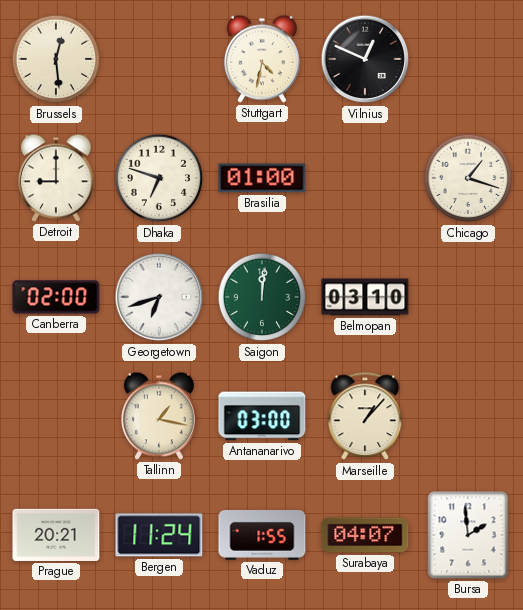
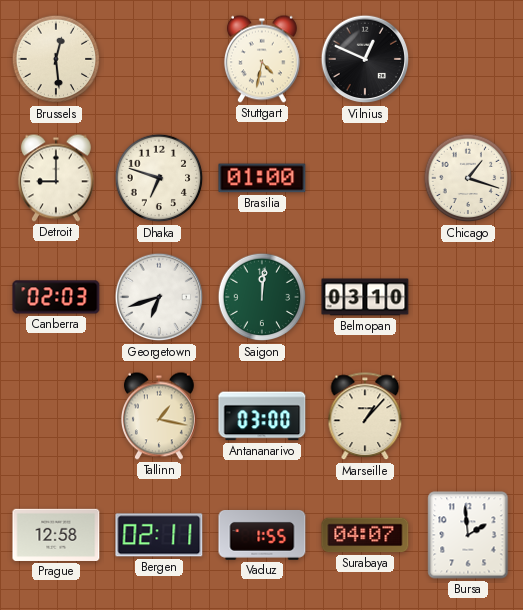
Canberra: 02:00 -> 02:03 (56, 297)
Prague: 20:21 -> 12:58 (56, 535)
Bergen: 11:24 -> 02:11 (159, 535)
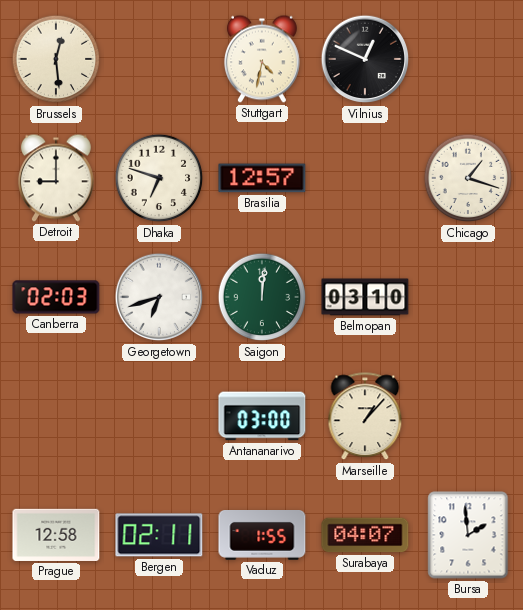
Brasilia: 01:00 -> 12:57 (262, 178)
Tallinn: 1:17 -> none (159, 416)
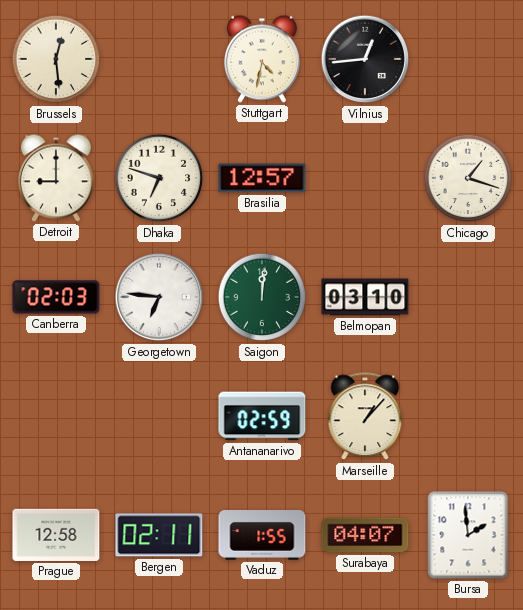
Vilnius: 12:49 -> 12:44 (365, 59)
Georgetown: 6:42 -> 6:46 (159, 297)
Antananarivo: 03:00 -> 02:59 (262, 416)
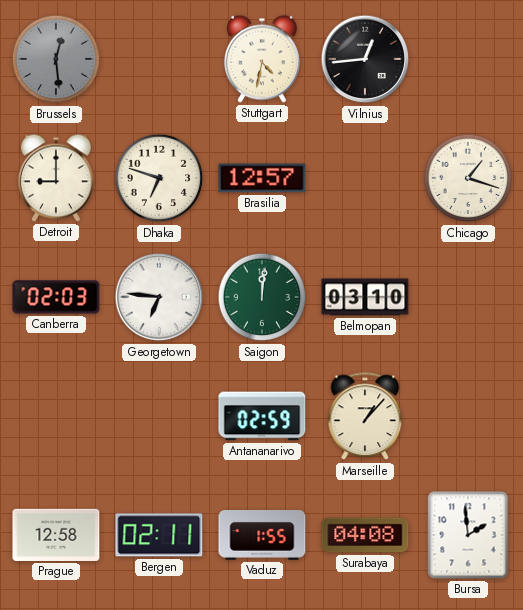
Brussels dial: cream -> grey (56, 59)
Surabaya: 04:07 -> 04:08 (365, 535)
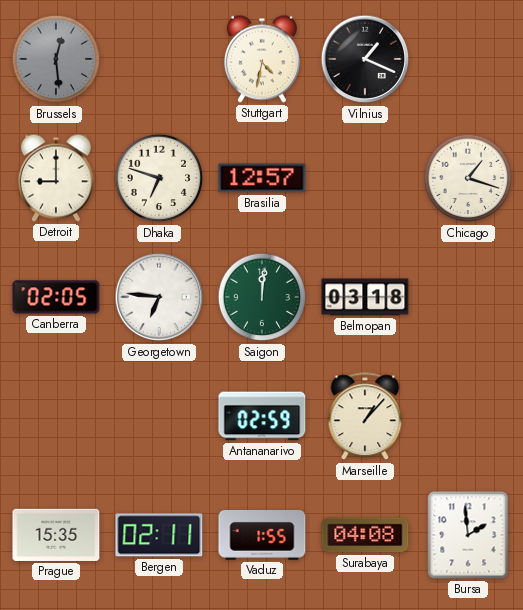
Vilnius: 12:44 -> 1:19 (365, 59)
Canberra: 02:03 -> 02:05 (56, 297)
Belmopan: 03:10 -> 03:18 (365, 297)
Prague: 12:58 -> 15:35 (56, 535)
